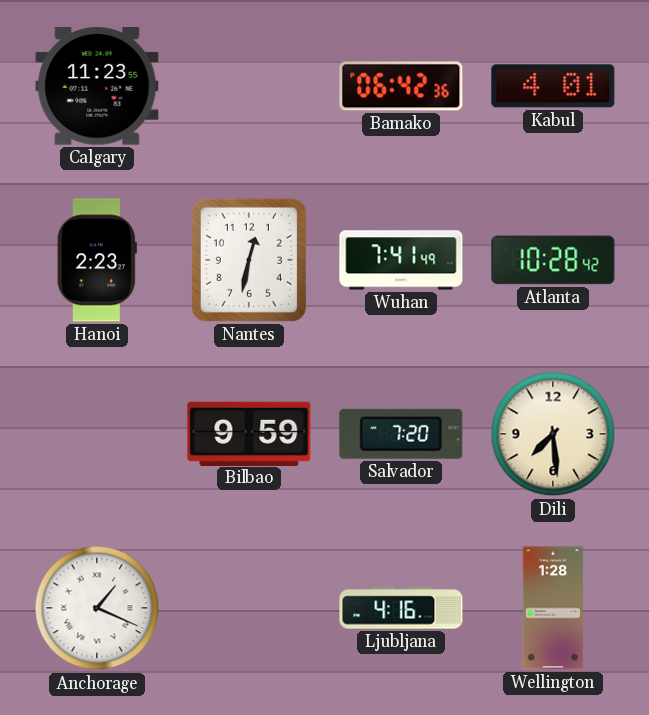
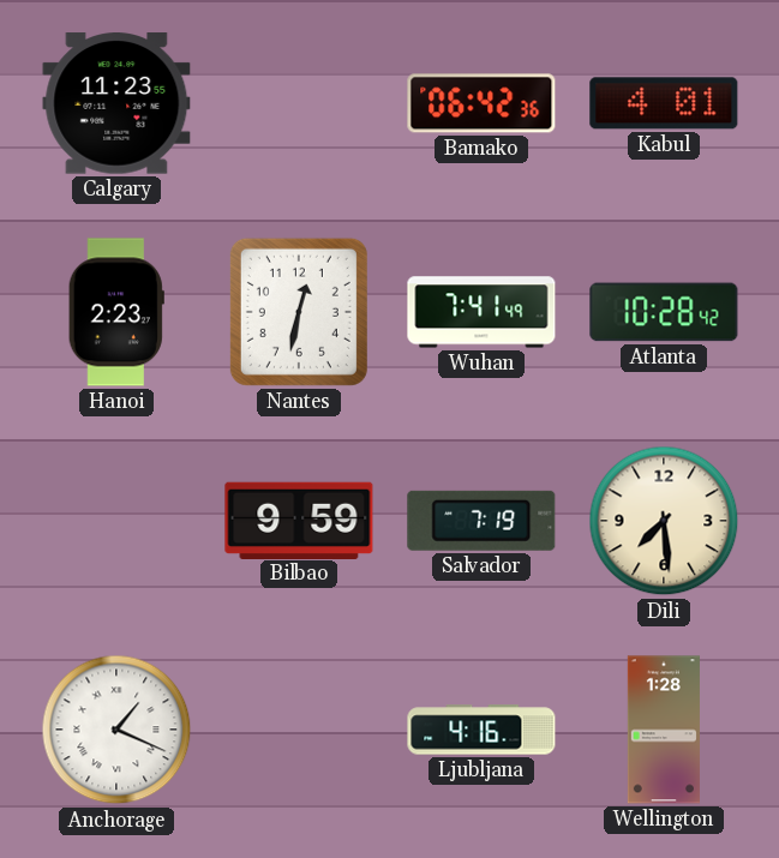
Salvador: 7:20 -> 7:19 (481, 521)
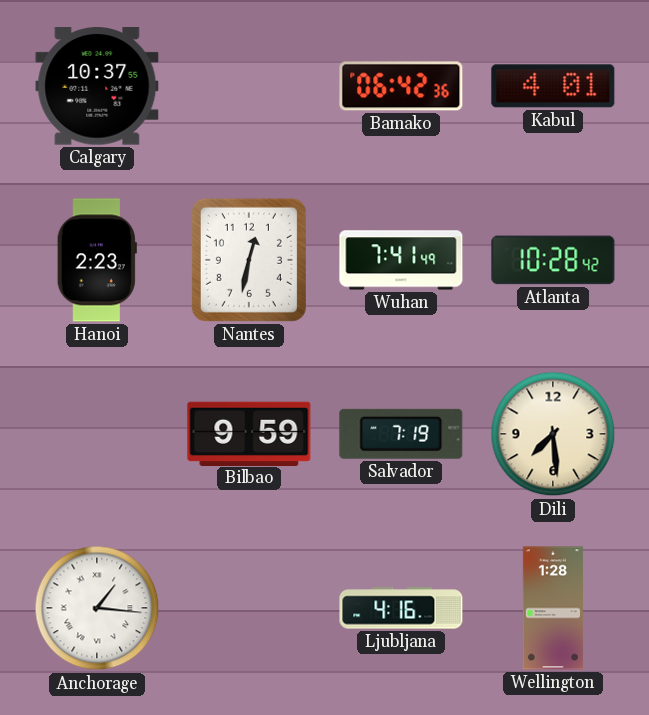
Calgary: 11:23 -> 10:37 (97, 86)
Anchorage: 1:19 -> 1:16 (97, 608)
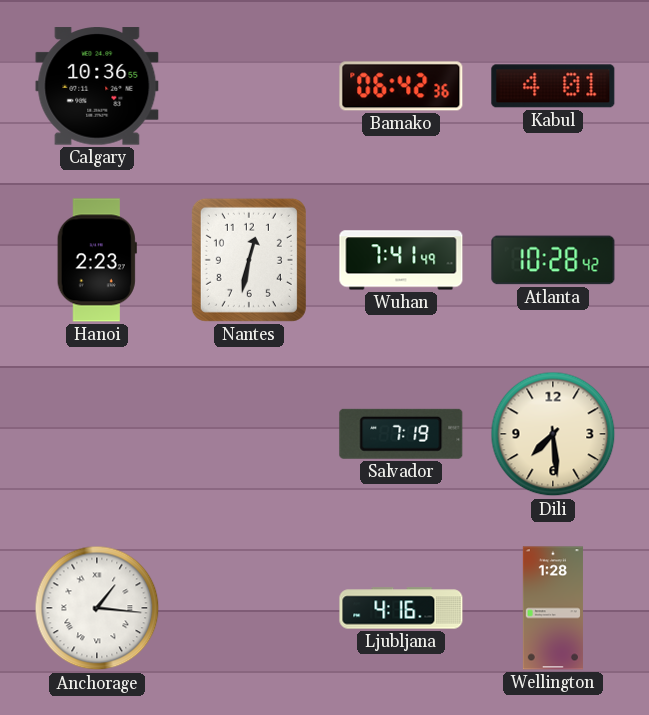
Calgary: 10:37 -> 10:36 (97, 86)
Bilbao: 9:59 -> none (249, 433)
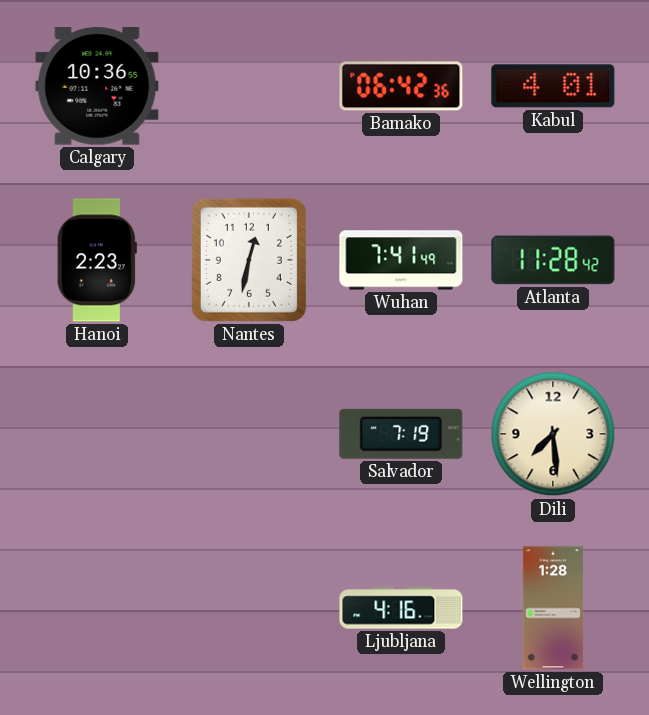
Atlanta: 10:28 -> 11:28 (553, 260)
Anchorage: 1:16 -> none (97, 608)
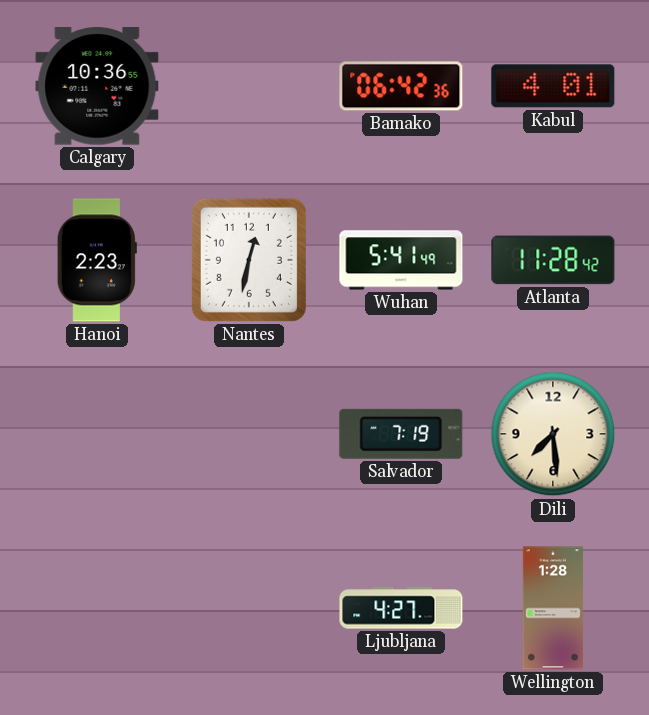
Wuhan: 7:41 -> 5:41 (401, 260)
Ljubljana: 4:16 -> 4:27 (401, 608)
